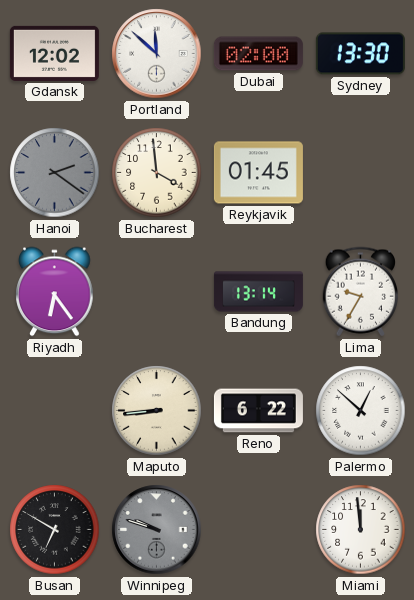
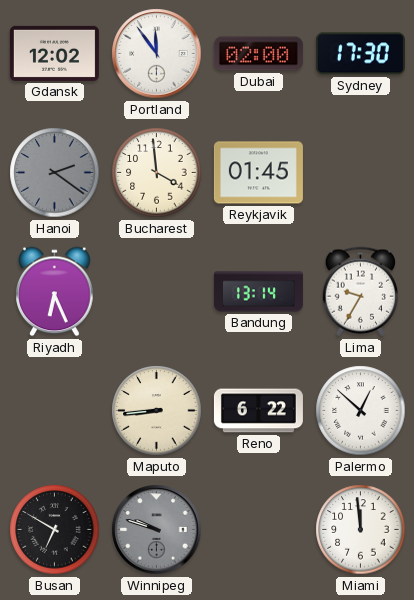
Portland: 11:52 -> 11:54 (157, 54)
Sydney: 13:30 -> 17:30 (360, 54)
Riyadh: 6:24 -> 6:26 (55, 292)
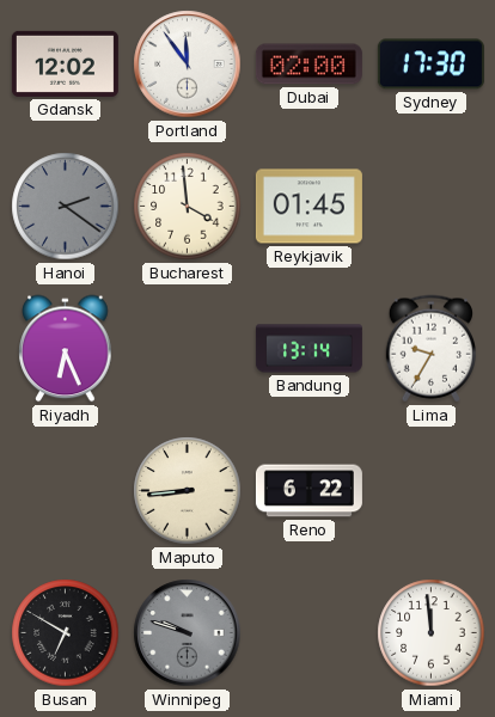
Palermo: 12:52 -> none (361, 411)
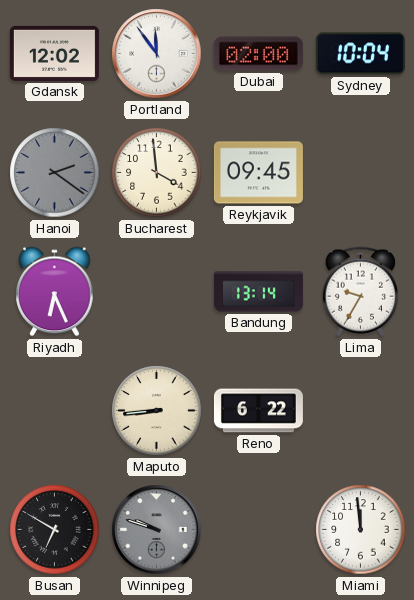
Sydney: 17:30 -> 10:04 (360, 54)
Reykjavik: 01:45 -> 09:45 (258, 173)
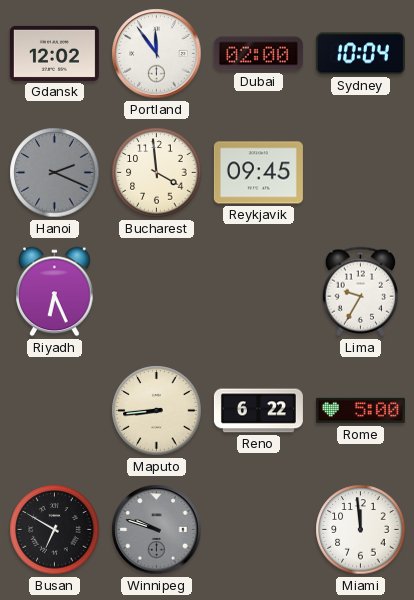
Hanoi: 2:21 -> 2:19 (55, 173)
Bandung: 13:14 -> none (258, 292)
Rome: none -> 5:00 (360, 411)
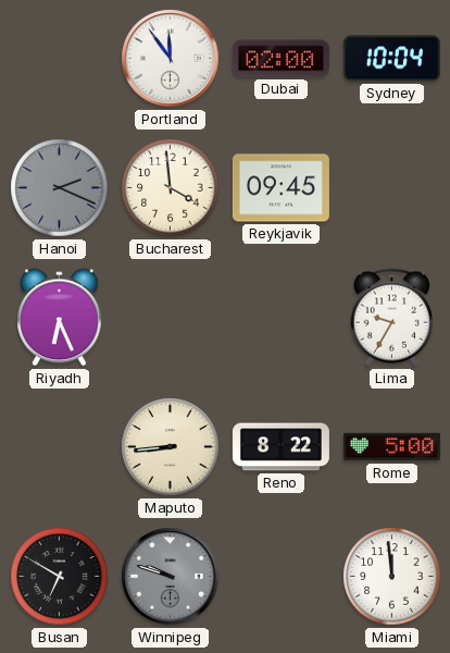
Gdansk: 12:02 -> none (54, 53)
Reno: 6:22 -> 8:22 (280, 447)
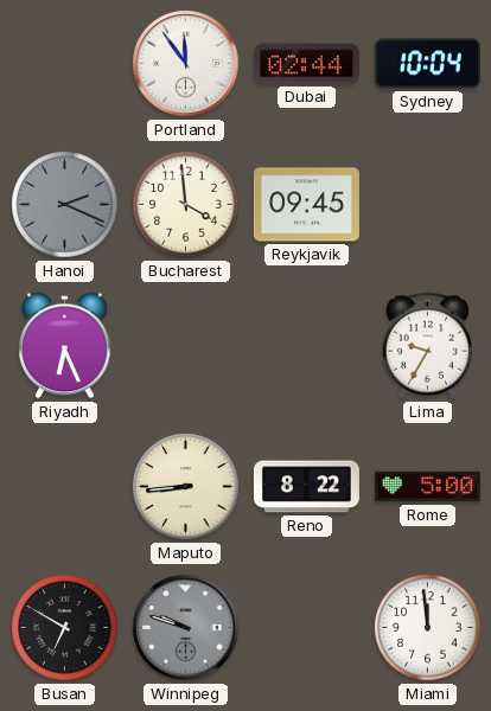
Dubai: 02:00 -> 02:44 (306, 64)
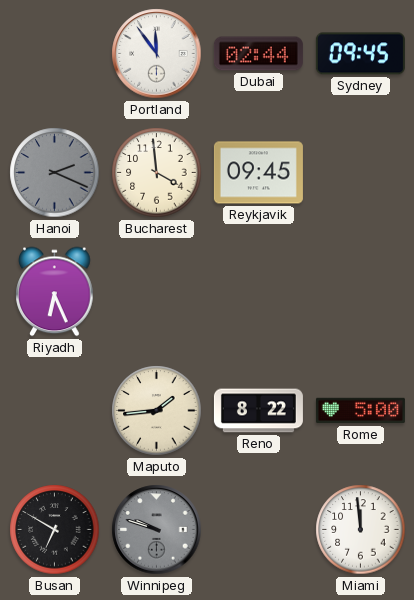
Sydney: 10:04 -> 09:45 (360, 54)
Lima: 9:35 -> none (427, 346)
Maputo: 8:44 -> 1:44 (157, 411)
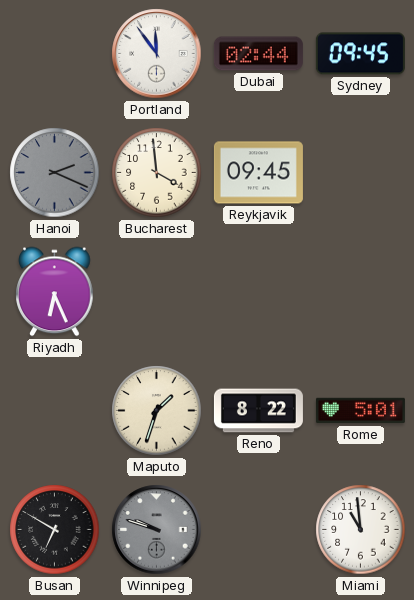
Maputo: 1:44 -> 1:33 (157, 411)
Rome: 5:00 -> 5:01 (360, 411)
Miami: 11:59 -> 10:59 (361, 530)
